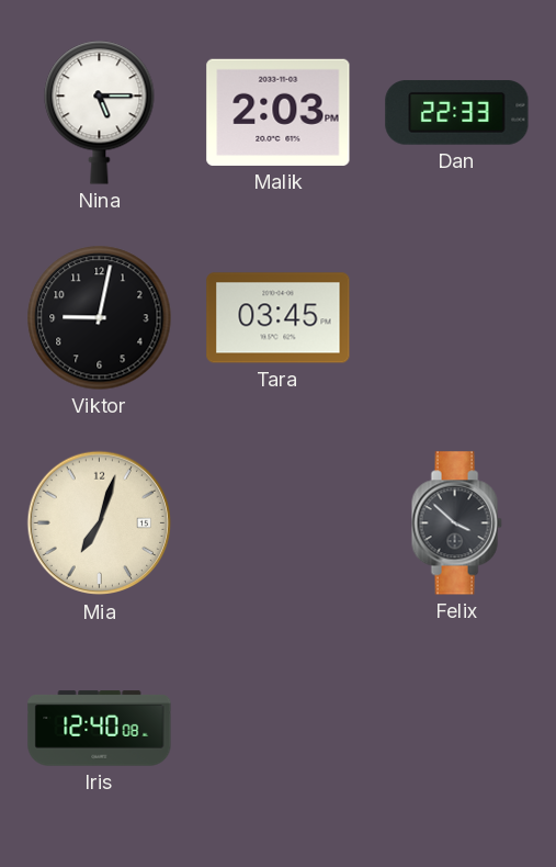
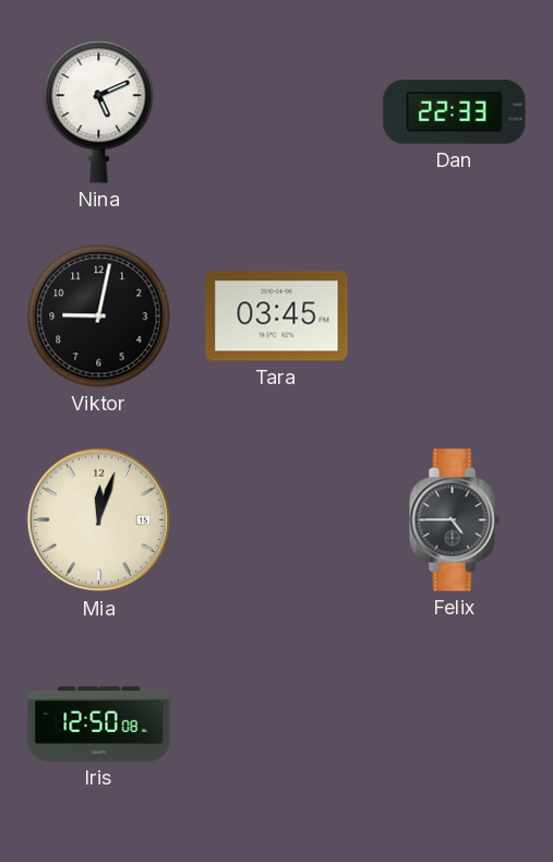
Nina: 5:15 -> 5:11 (99, 112)
Malik: 2:03 -> none (279, 112)
Mia: 7:03 -> 12:03 (99, 520)
Felix: 3:52 -> 4:45 (454, 520)
Iris: 12:40 -> 12:50 (99, 725)
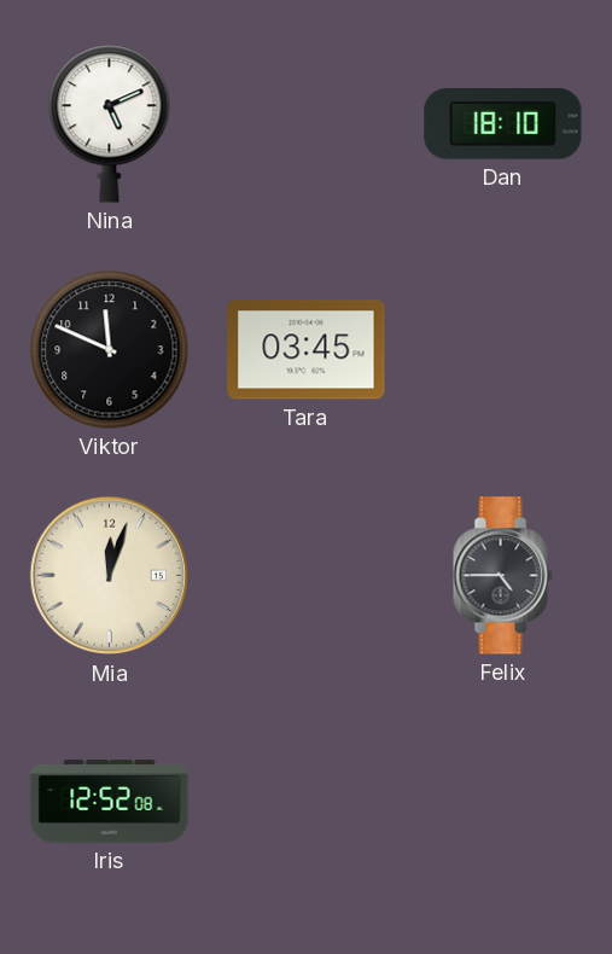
Dan: 22:33 -> 18:10 (503, 124)
Viktor: 9:02 -> 11:49 (110, 350)
Iris: 12:50 -> 12:52 (110, 802)
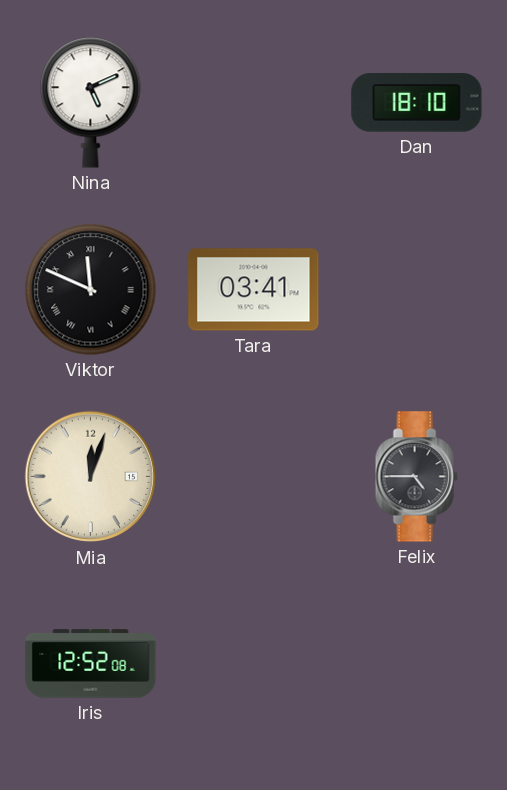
Viktor numerals: Arabic -> Roman (91, 290)
Tara: 03:45 -> 03:41 (254, 290)
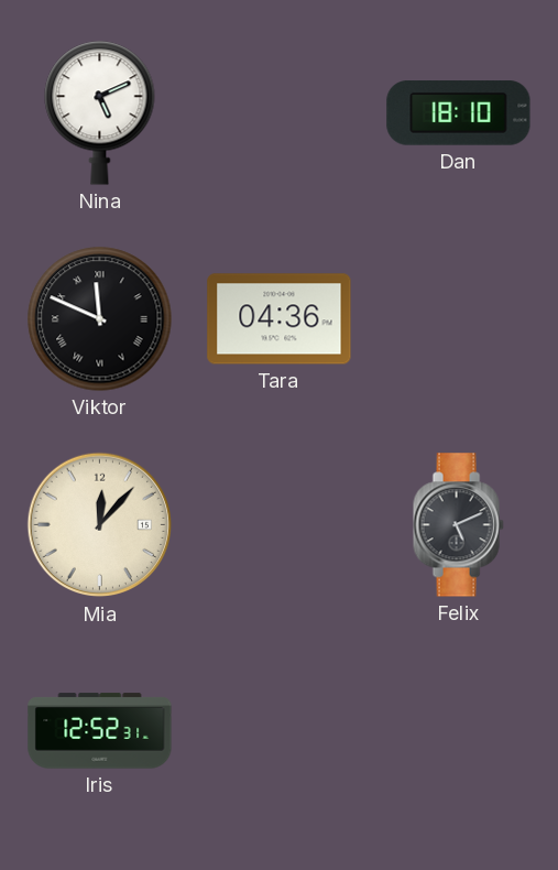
Tara: 03:41 -> 04:36 (280, 319)
Mia: 12:03 -> 12:07 (100, 525)
Felix: 4:45 -> 5:11 (458, 525)
Iris: 12:52:08 -> 12:52:31 (100, 731)
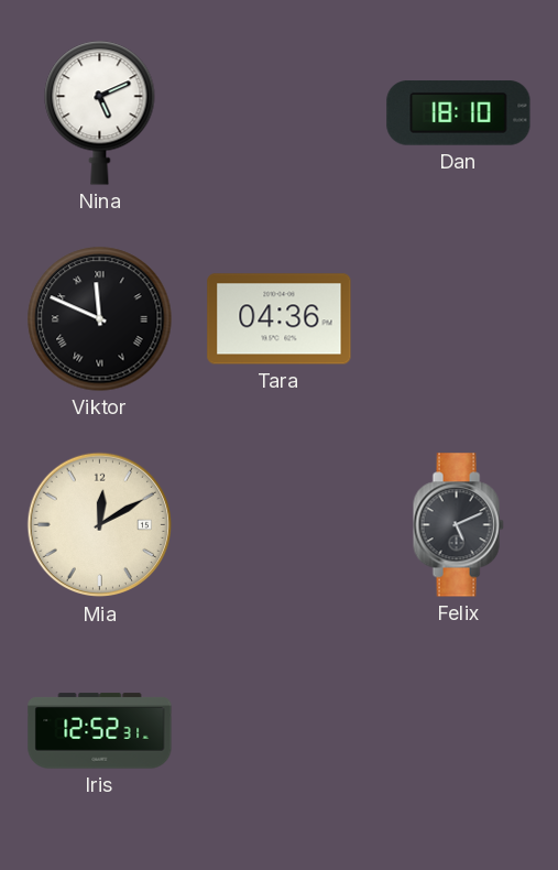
Mia: 12:07 -> 12:10 (100, 525)
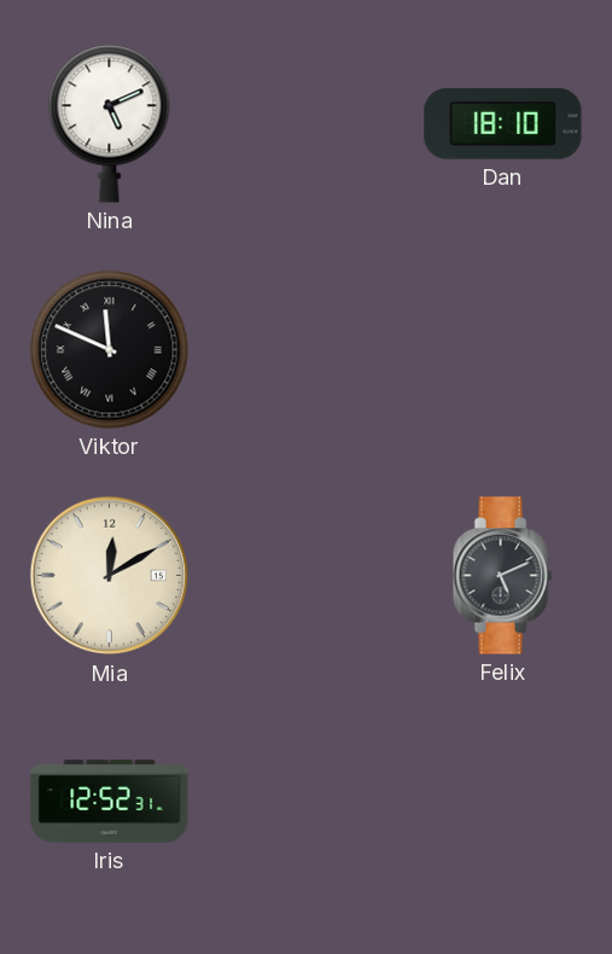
Tara: 04:36 -> none (280, 319)
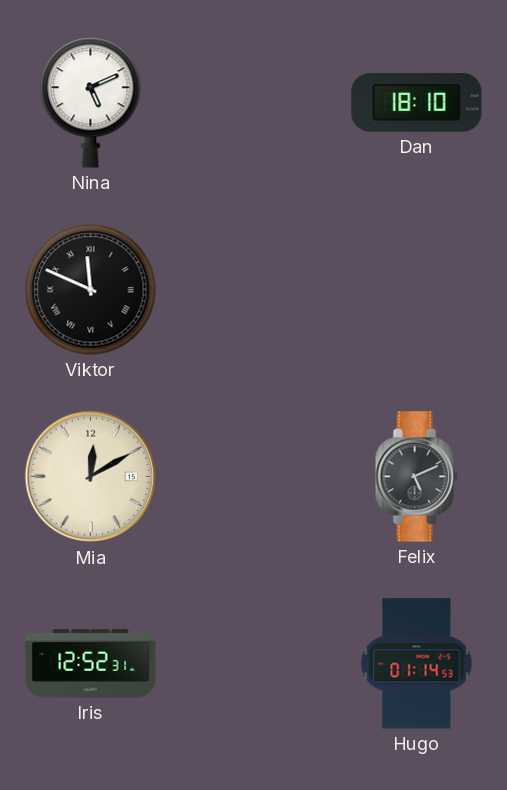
Hugo: none -> 01:14 (417, 664)
